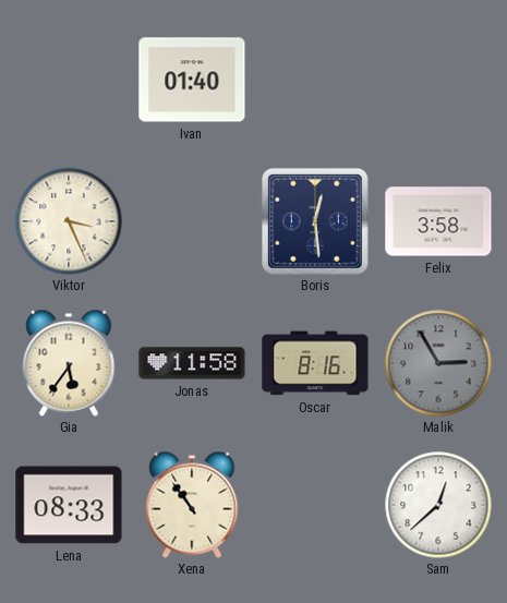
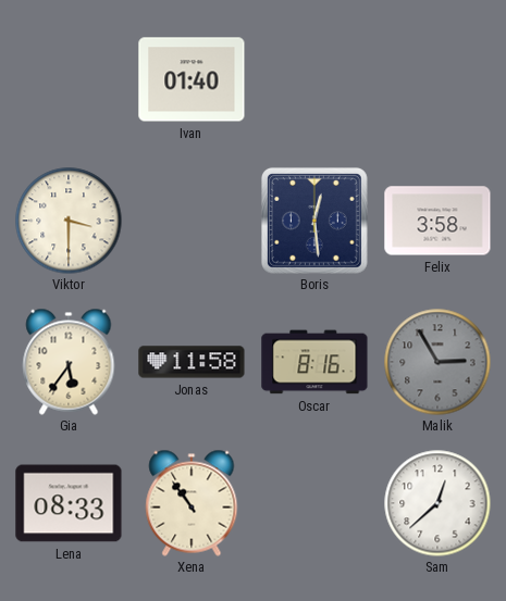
Viktor: 3:26 -> 3:30 (69, 221)
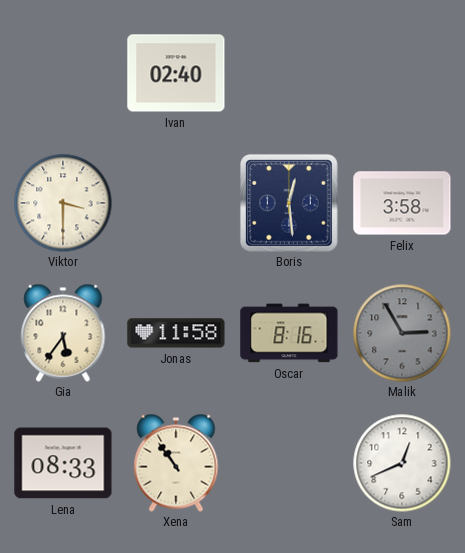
Ivan: 01:40 -> 02:40 (176, 73)
Sam: 12:38 -> 12:41 (402, 463)
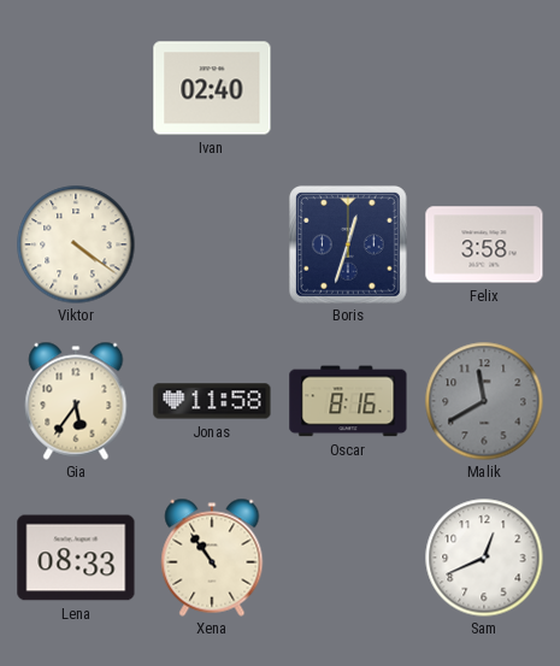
Viktor: 3:30 -> 4:21 (76, 244)
Boris: 12:29 -> 12:33 (348, 244)
Malik: 2:55 -> 11:40 (484, 401)
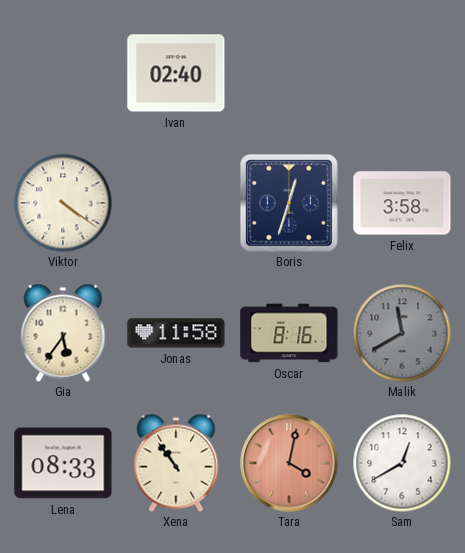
Tara: none -> 4:02 (289, 463)
Sam: 12:41 -> 12:40 (402, 463)
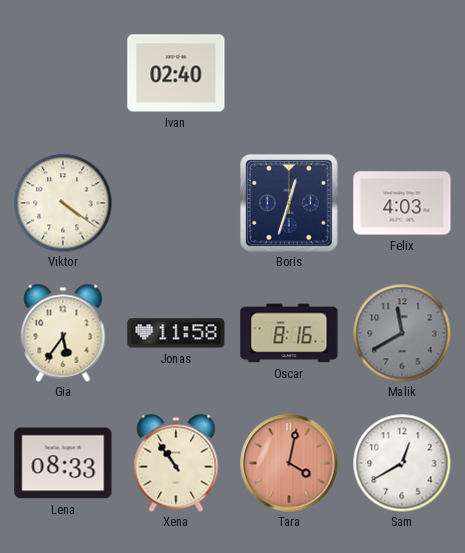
Felix: 3:58 -> 4:03 (402, 203)
